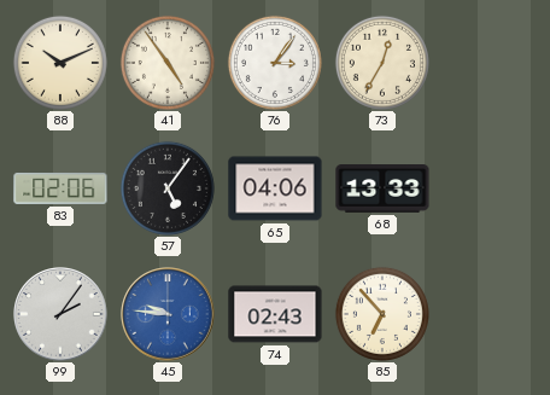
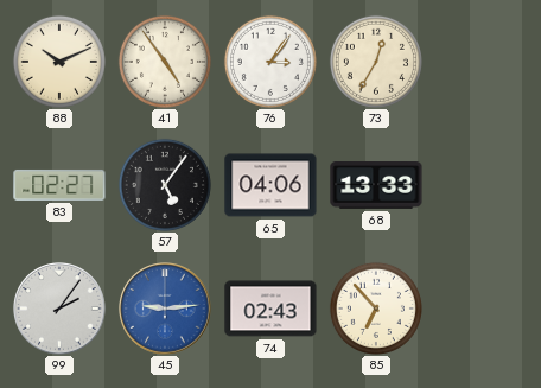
83: 02:06 -> 02:27 (59, 185)
45: 9:46 -> 9:14 (165, 309)
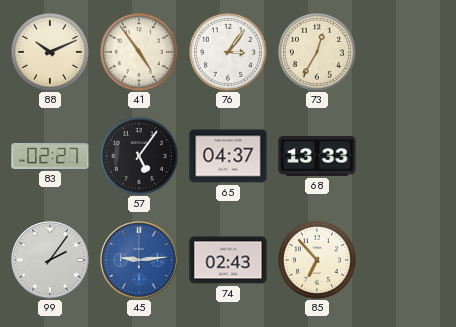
65: 04:06 -> 04:37 (228, 156)
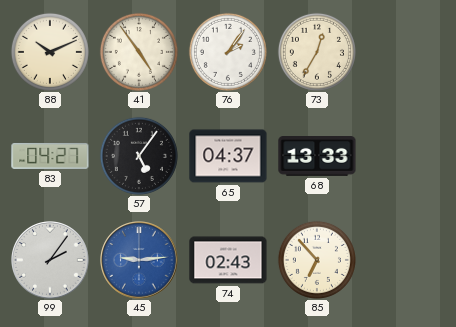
76: 3:06 -> 2:06 (228, 52)
83: 02:27 -> 04:27 (50, 156)
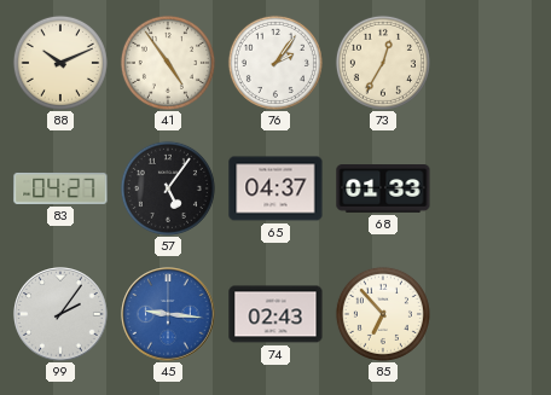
68: 13:33 -> 01:33 (383, 190)
45: 9:14 -> 9:16 (168, 314)
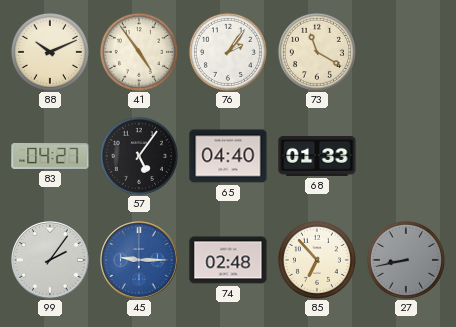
73: 12:35 -> 11:20 (317, 52)
65: 04:37 -> 04:40 (228, 156)
45: 9:16 -> 9:15 (139, 260)
74: 02:43 -> 02:48 (228, 260)
27: none -> 8:43 (406, 260)
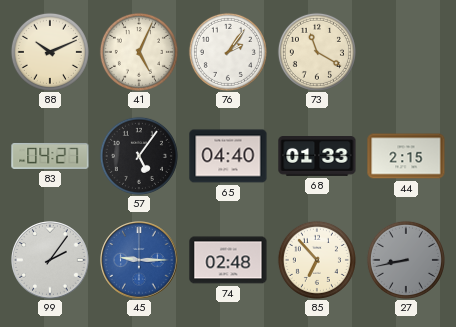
41: 4:54 -> 5:04 (139, 52)
44: none -> 2:15 (406, 156)
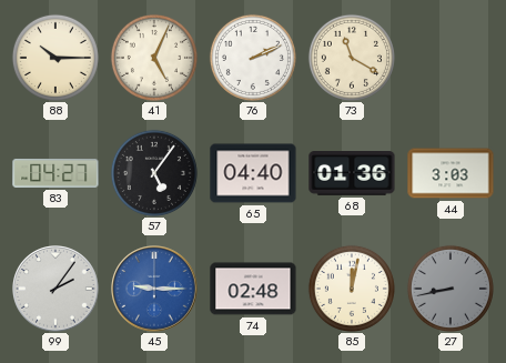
88: 10:11 -> 10:15 (55, 58)
76: 2:06 -> 2:11 (253, 58)
68: 01:33 -> 01:36 (352, 174)
44: 2:15 -> 3:03 (451, 173)
85: 6:53 -> 12:02 (352, 289)
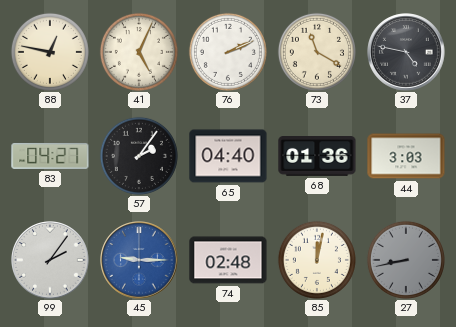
88: 10:15 -> 12:47 (50, 52)
37: none -> 4:47 (406, 52)
57: 5:06 -> 2:06 (139, 156)
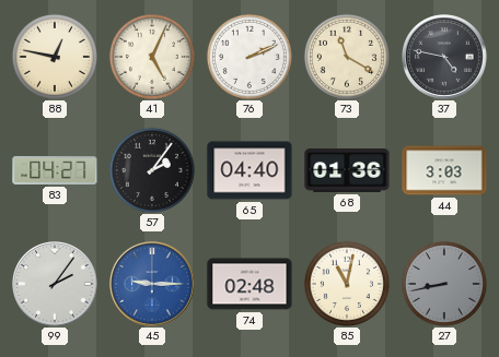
85: 12:02 -> 11:02 (347, 284)
